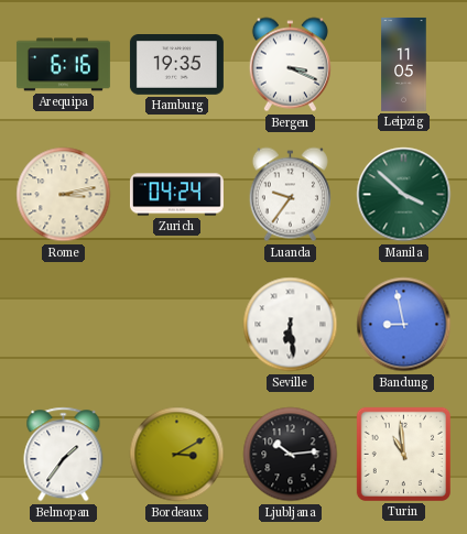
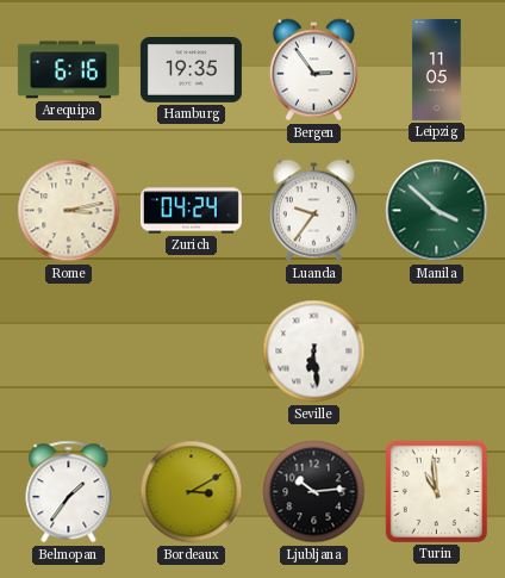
Bergen: 3:19 -> 2:54 (313, 70)
Bandung: 8:58 -> none (404, 325)
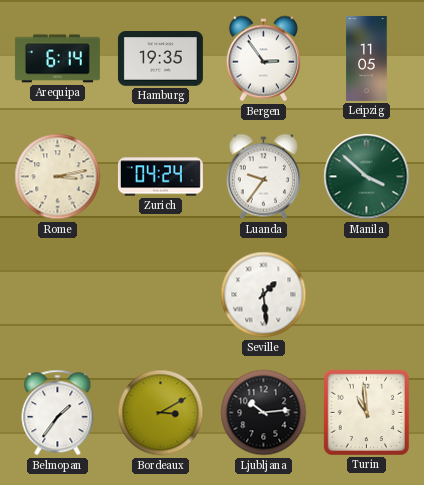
Arequipa: 6:16 -> 6:14 (57, 59)
Seville: 6:29 -> 1:29 (264, 295)
